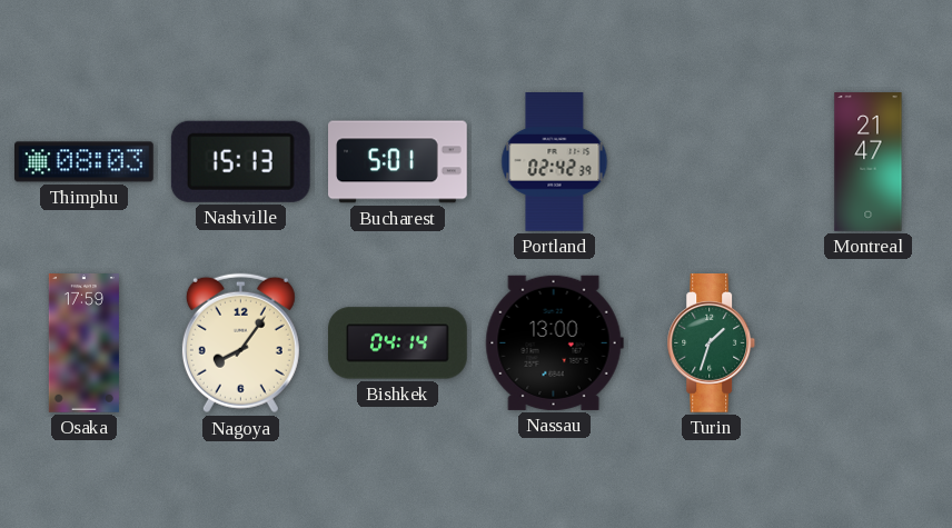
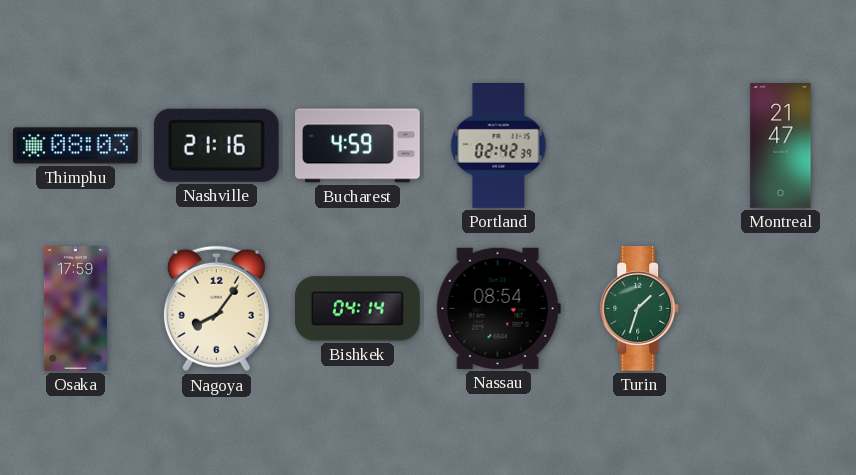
Nashville: 15:13 -> 21:16 (216, 145)
Bucharest: 5:01 -> 4:59 (358, 146)
Nassau: 13:00 -> 08:54 (498, 308)
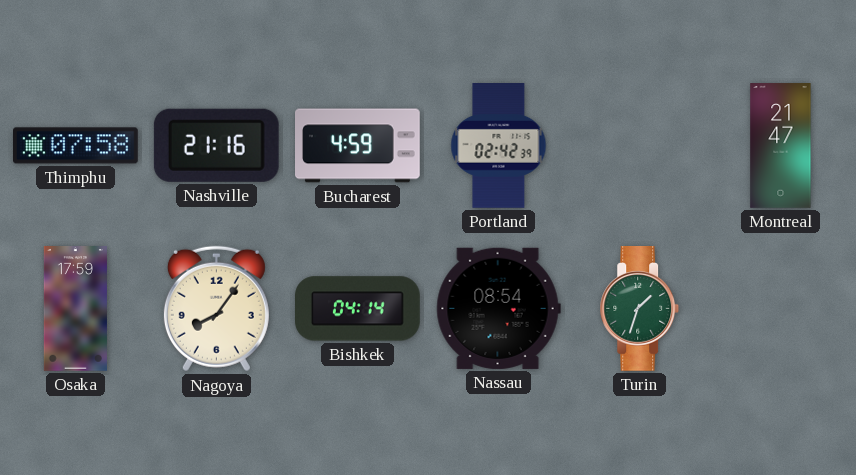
Thimphu: 08:03 -> 07:58 (76, 146)
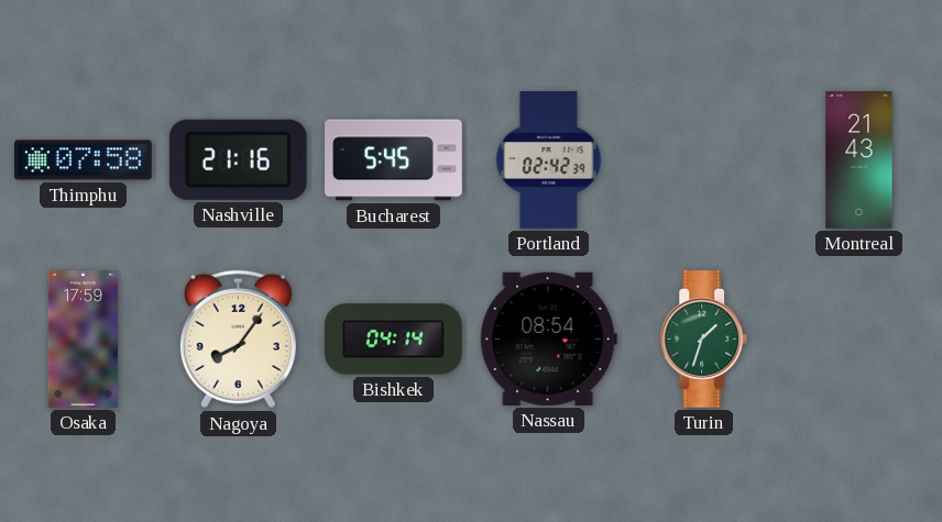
Bucharest: 4:59 -> 5:45 (394, 160)
Montreal: 21:47 -> 21:43 (859, 160)
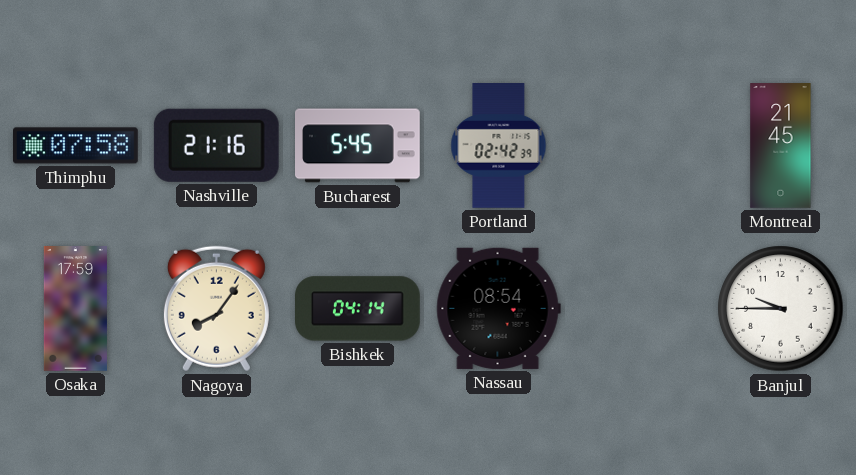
Montreal: 21:43 -> 21:45 (781, 146)
Turin: 1:33 -> none (704, 340)
Banjul: none -> 9:45 (781, 309)
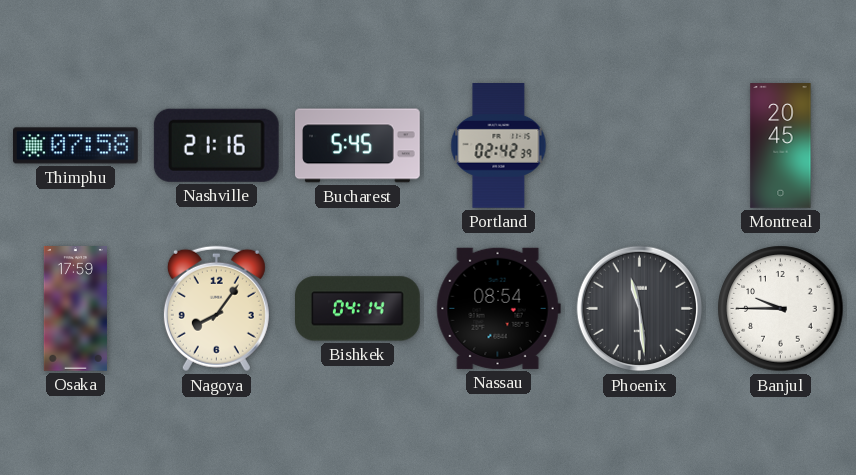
Montreal: 21:45 -> 20:45 (781, 146)
Phoenix: none -> 11:29 (640, 309)
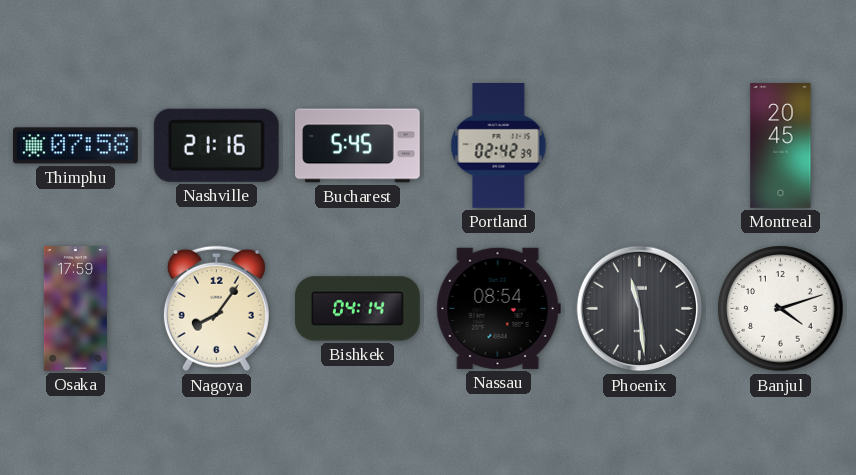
Banjul: 9:45 -> 4:12 (781, 309)
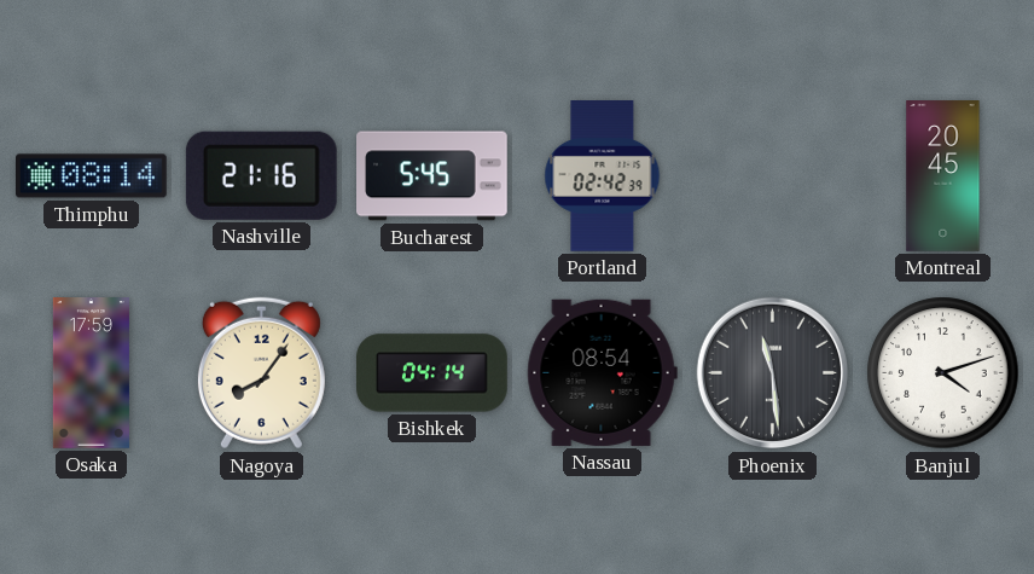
Thimphu: 07:58 -> 08:14 (92, 176)
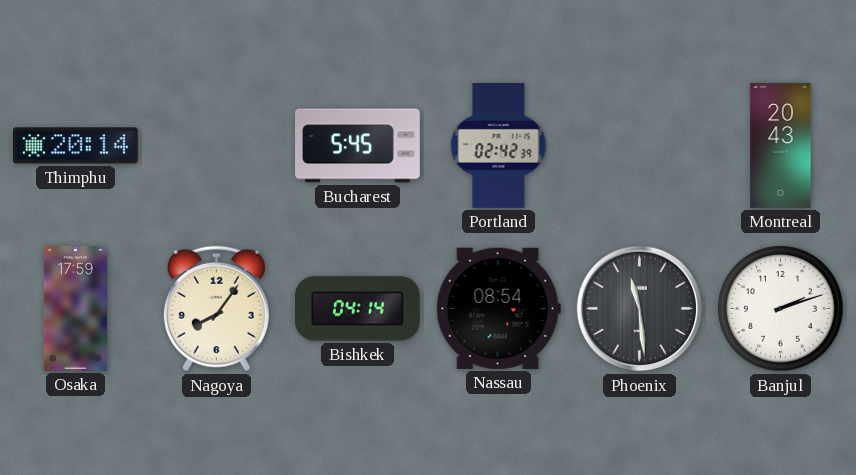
Thimphu: 08:14 -> 20:14 (76, 146)
Nashville: 21:16 -> none (261, 175)
Montreal: 20:45 -> 20:43 (781, 146)
Banjul: 4:12 -> 2:12 (781, 309)
